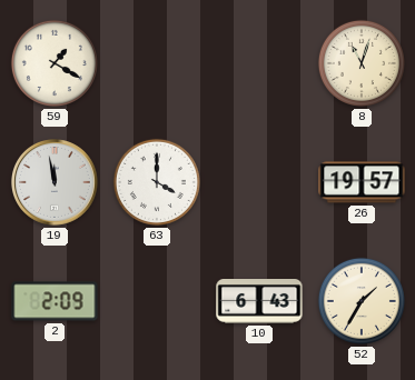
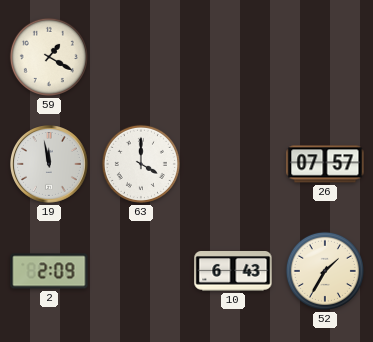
8: 11:03 -> none (362, 63)
26: 19:57 -> 07:57 (325, 164)
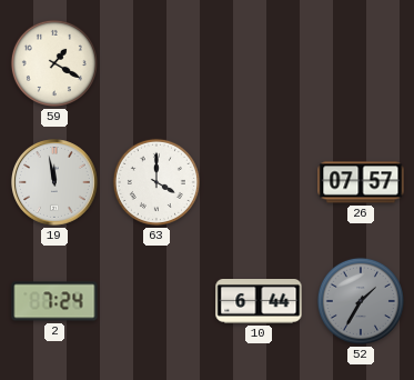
2: 2:09 -> 7:24 (54, 301)
10: 6:43 -> 6:44 (259, 302)
52 dial: cream -> grey (361, 301)
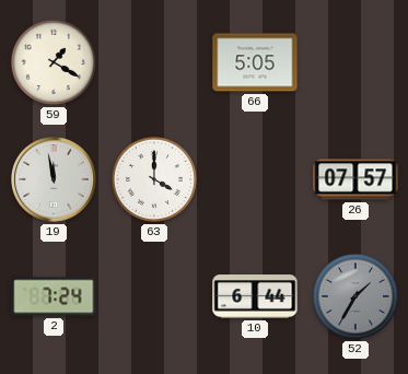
66: none -> 5:05 (255, 62)
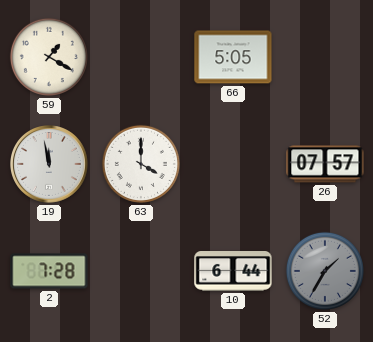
2: 7:24 -> 7:28 (49, 271)
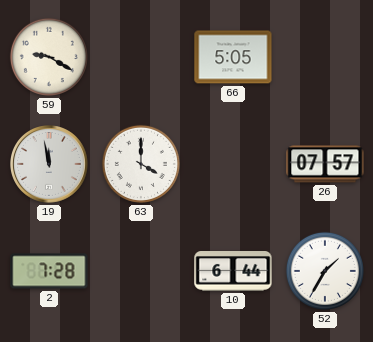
59: 1:20 -> 9:20 (49, 57)
52 dial: grey -> white (325, 271)
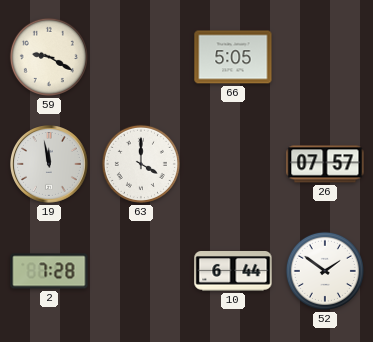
52: 1:35 -> 1:51 (325, 271)
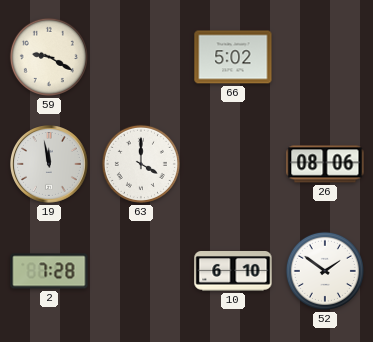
66: 5:05 -> 5:02 (233, 57)
26: 07:57 -> 08:06 (325, 164)
10: 6:44 -> 6:10 (233, 272)
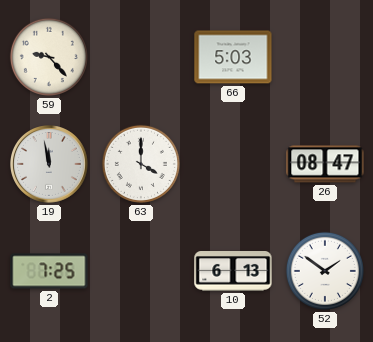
59: 9:20 -> 9:23 (49, 57)
66: 5:02 -> 5:03 (233, 57)
26: 08:06 -> 08:47 (325, 164)
2: 7:28 -> 7:25 (49, 271)
10: 6:10 -> 6:13 (233, 272)
